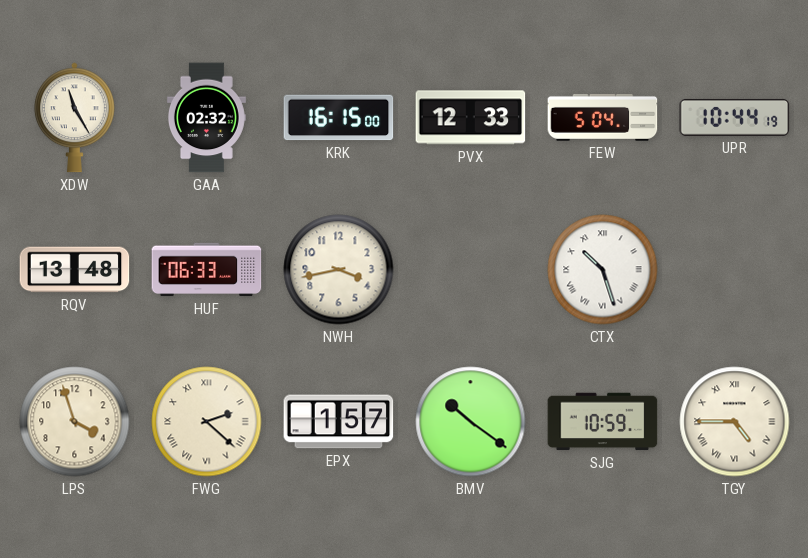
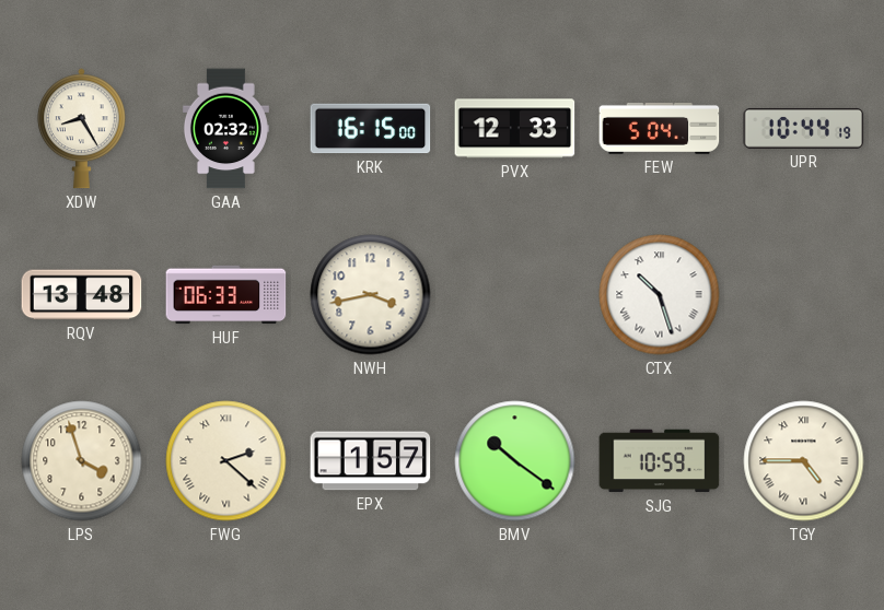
XDW: 11:25 -> 8:25 (81, 129)
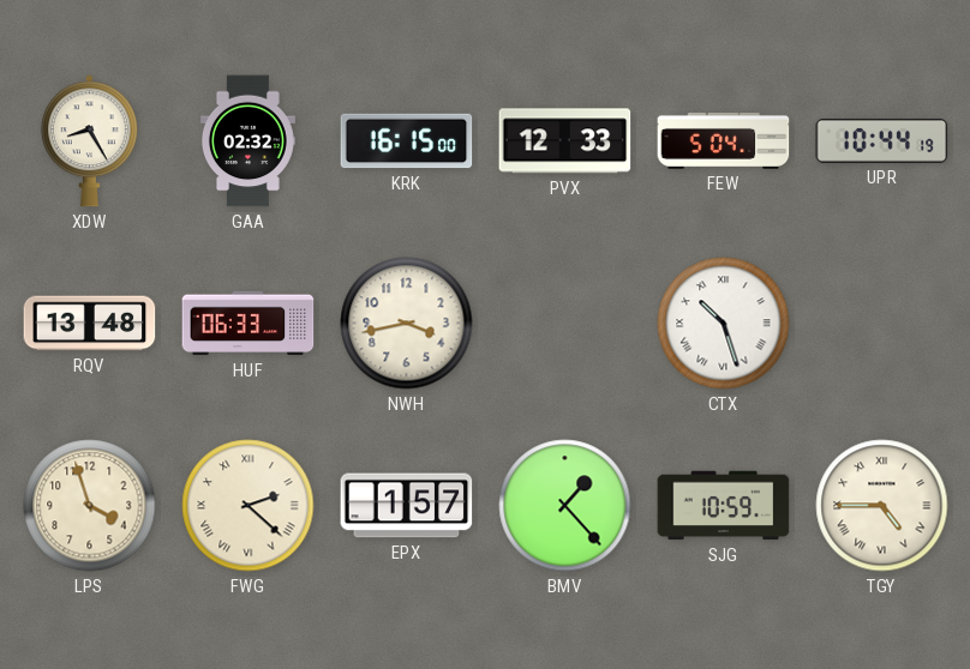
BMV: 10:21 -> 1:23 (565, 506)
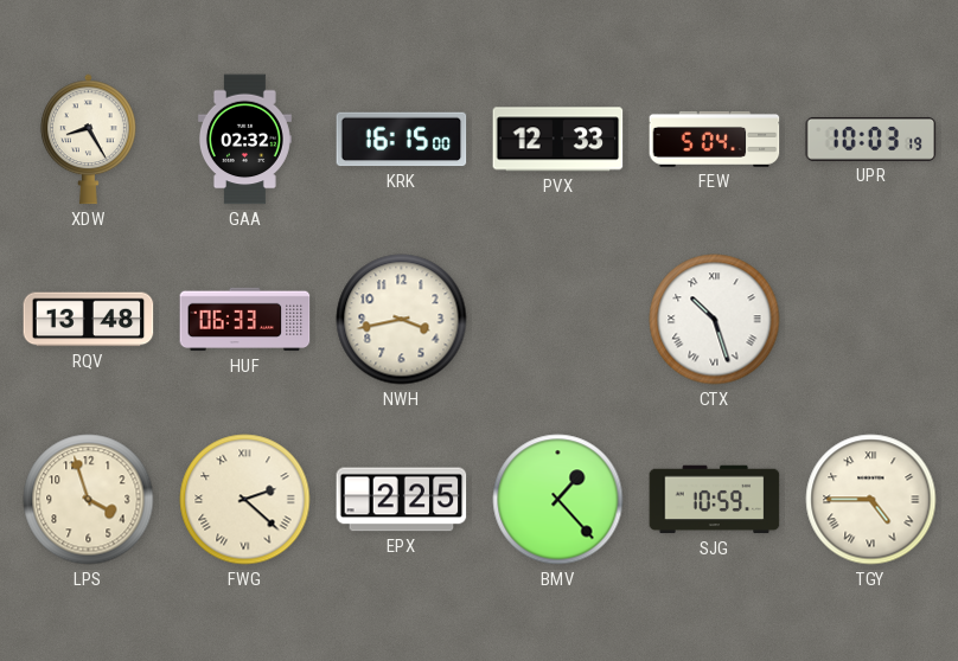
UPR: 10:44 -> 10:03 (871, 139)
EPX: 1:57 -> 2:25 (402, 500)
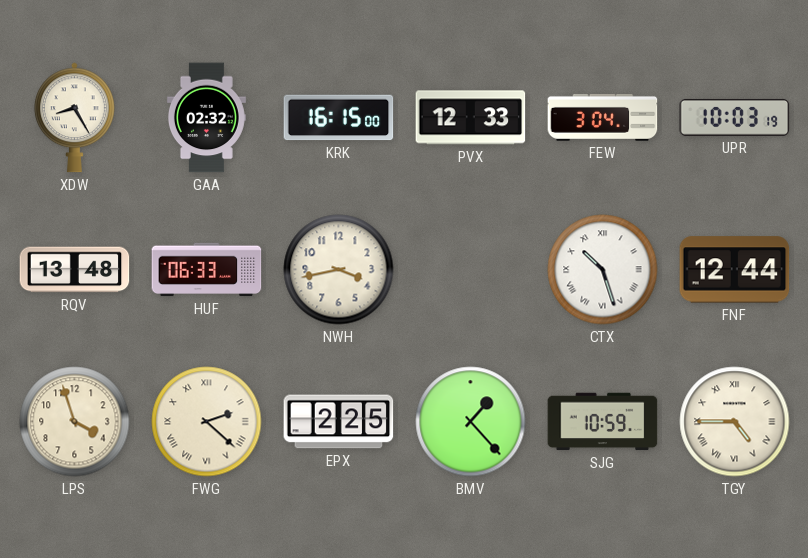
FEW: 5:04 -> 3:04 (603, 117)
FNF: none -> 12:44 (735, 270)
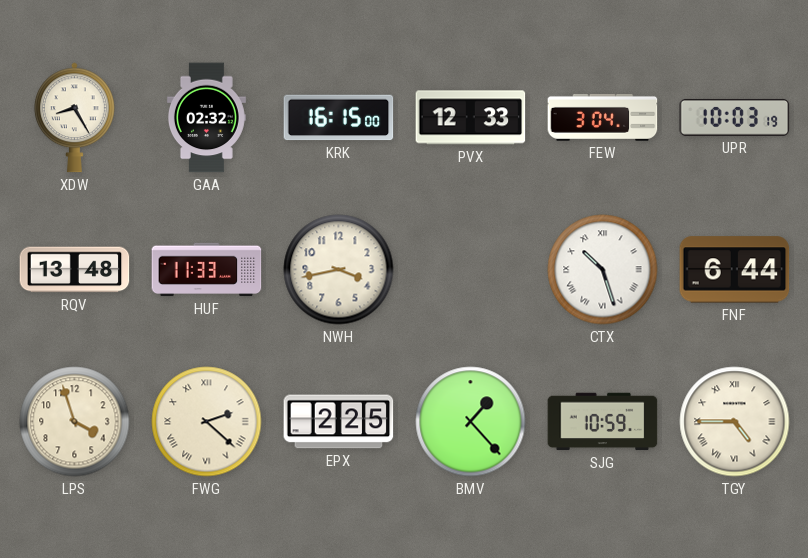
HUF: 06:33 -> 11:33 (207, 270)
FNF: 12:44 -> 6:44 (735, 270)
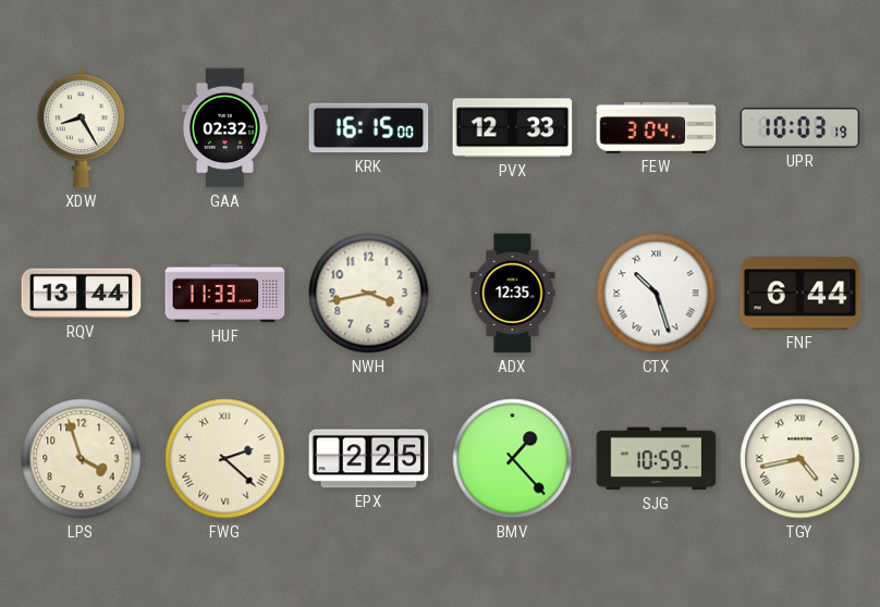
RQV: 13:48 -> 13:44 (82, 294)
ADX: none -> 12:35 (513, 294)
TGY: 4:45 -> 4:43 (800, 459)
